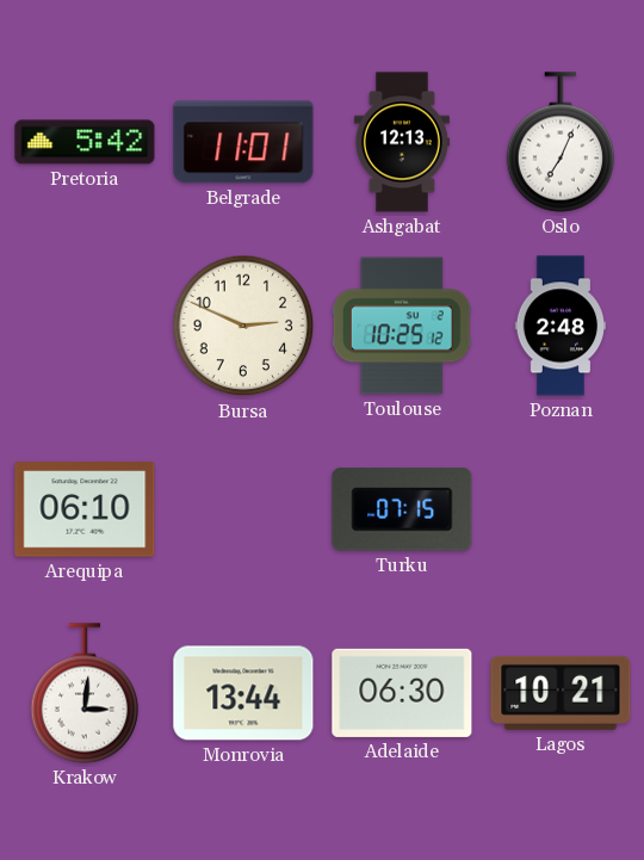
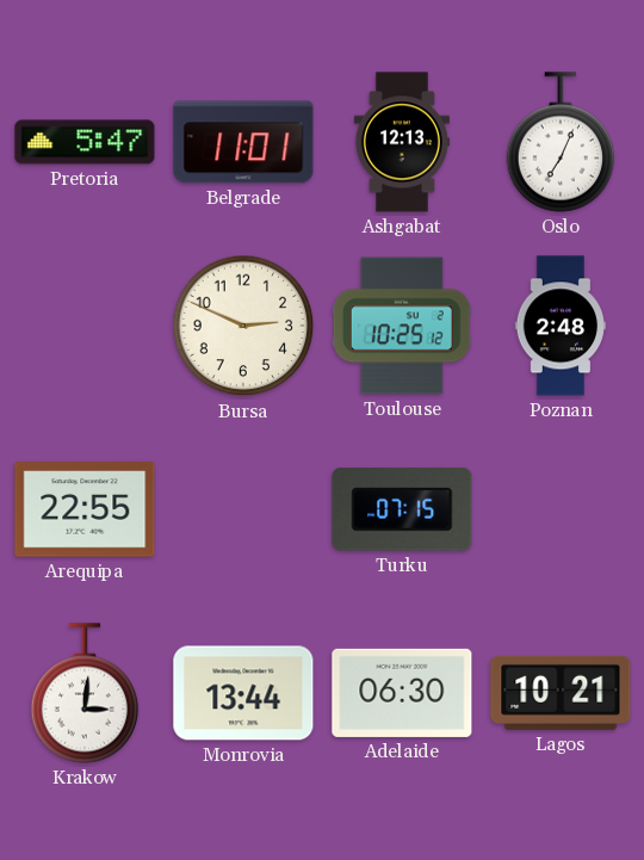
Pretoria: 5:42 -> 5:47 (85, 142)
Arequipa: 06:10 -> 22:55 (85, 509)
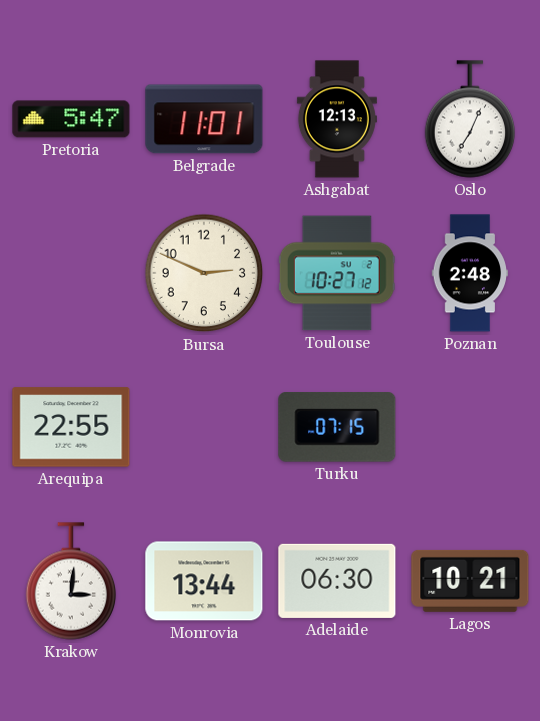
Toulouse: 10:25 -> 10:27 (337, 273)
